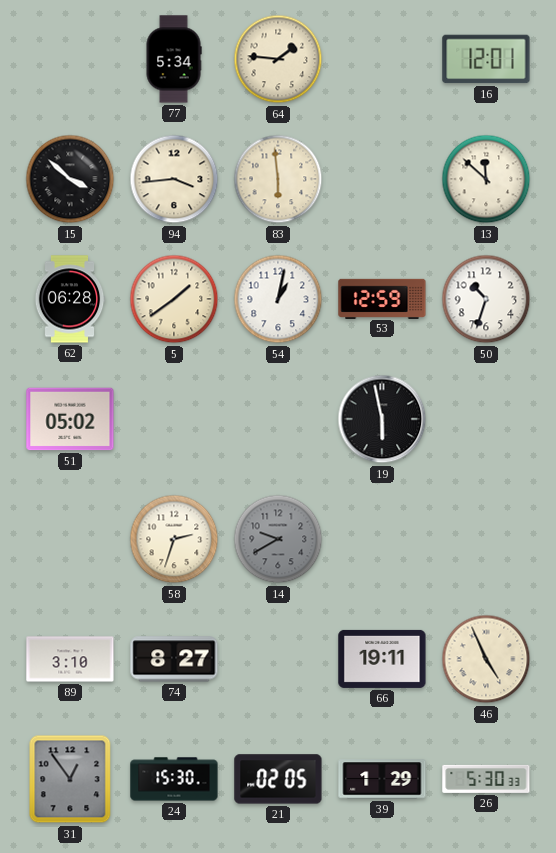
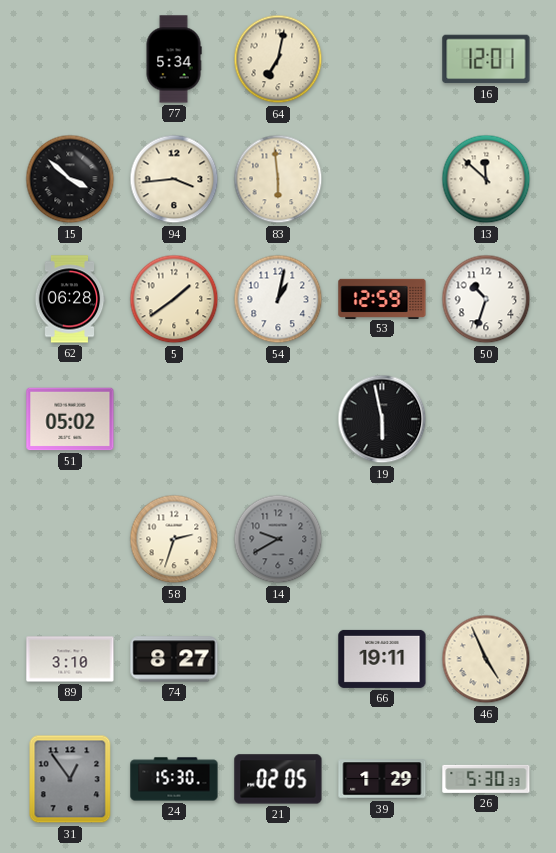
64: 1:46 -> 7:02 (278, 59)
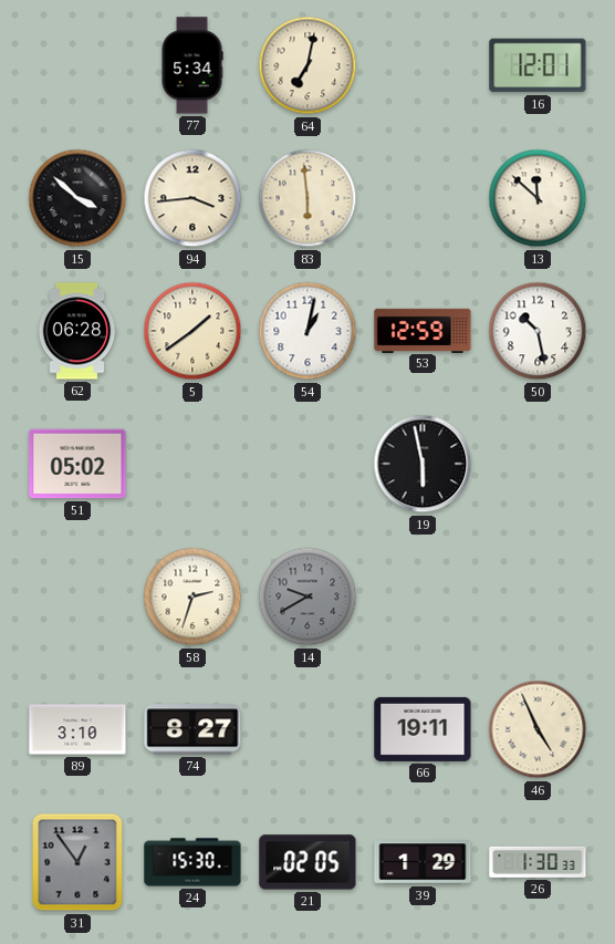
50: 10:33 -> 10:28 (538, 331)
26: 5:30 -> 1:30 (538, 862)
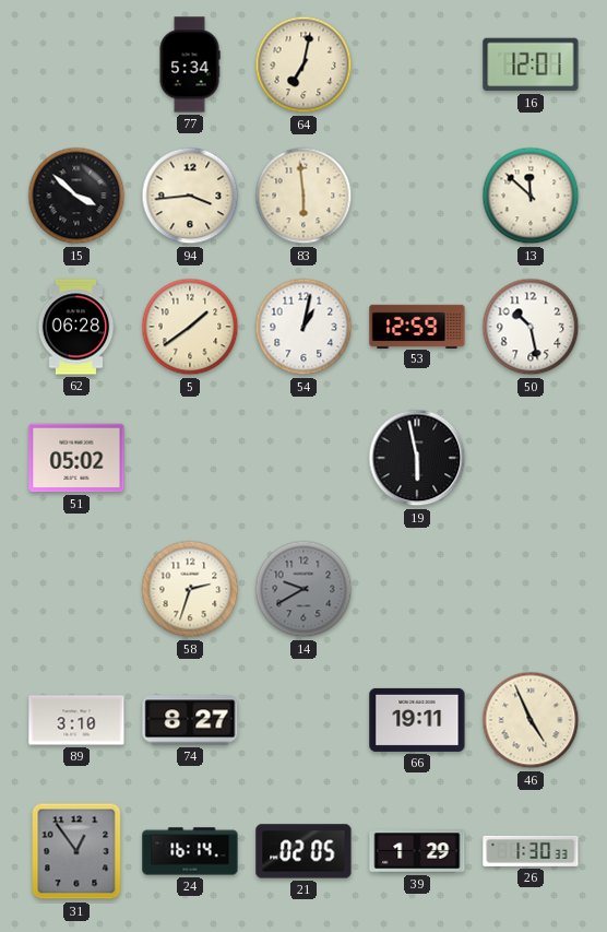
24: 15:30 -> 16:14 (190, 851)
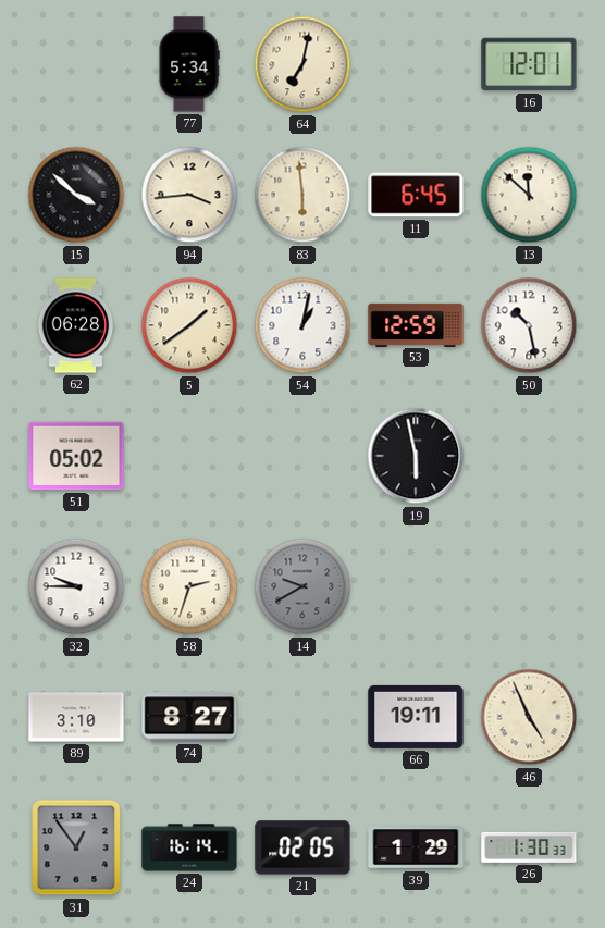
11: none -> 6:45 (416, 195)
32: none -> 9:45 (76, 586)
